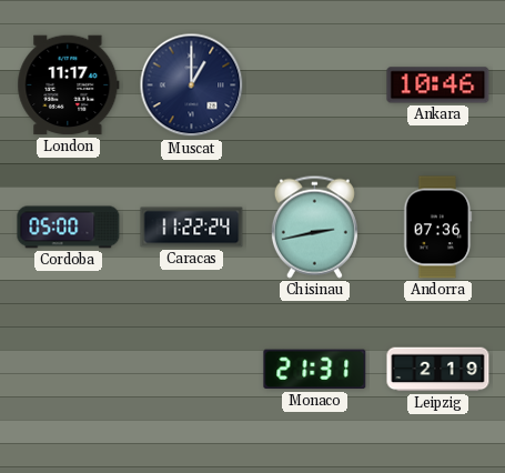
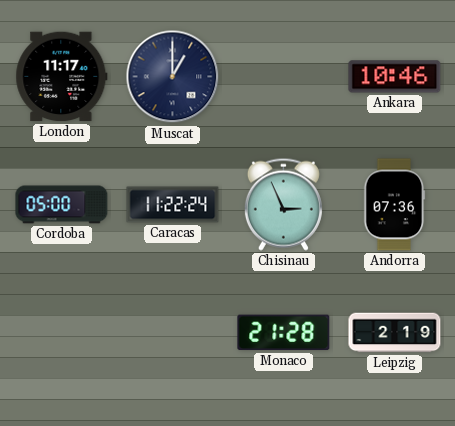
Chisinau: 2:43 -> 2:56 (283, 204)
Monaco: 21:31 -> 21:28 (284, 333)
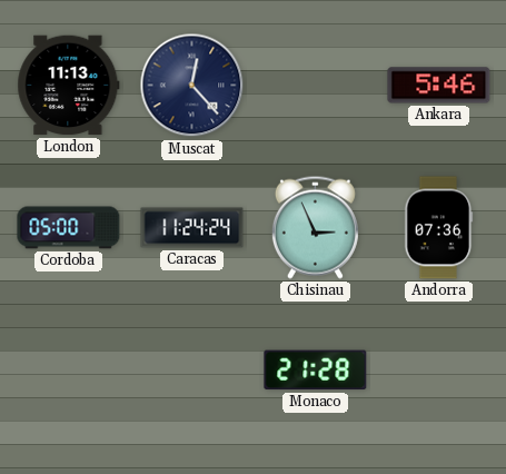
London: 11:17 -> 11:13 (69, 86)
Muscat: 1:00 -> 12:23 (192, 86)
Ankara: 10:46 -> 5:46 (439, 86)
Caracas: 11:22 -> 11:24 (192, 228)
Leipzig: 2:19 -> none (395, 333)
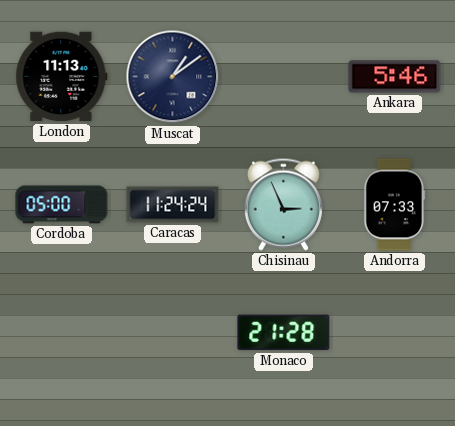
Muscat: 12:23 -> 1:09 (173, 77)
Andorra: 07:36 -> 07:33 (395, 205)
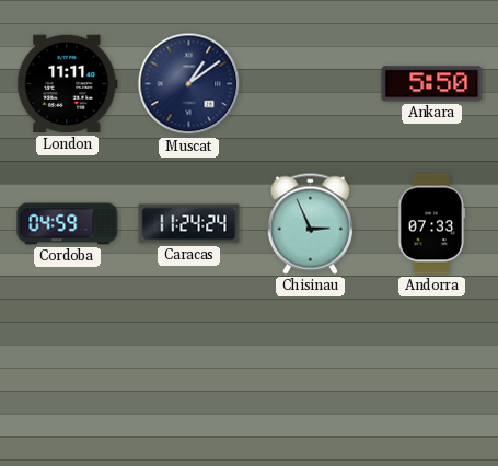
London: 11:13 -> 11:11 (68, 84)
Ankara: 5:46 -> 5:50 (432, 84)
Cordoba: 05:00 -> 04:59 (68, 224)
Monaco: 21:28 -> none (284, 333)
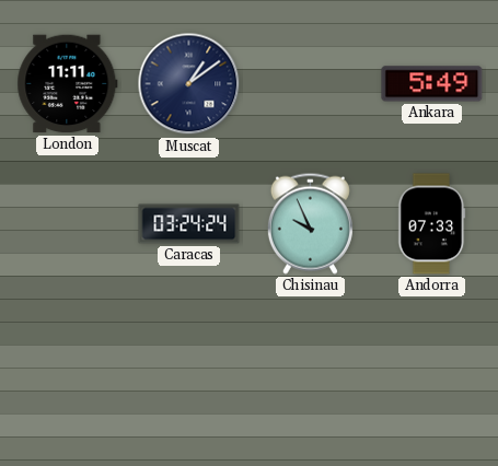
Ankara: 5:50 -> 5:49 (432, 84)
Cordoba: 04:59 -> none (68, 224)
Caracas: 11:24 -> 03:24 (189, 224)
Chisinau: 2:56 -> 9:56 (310, 223)
